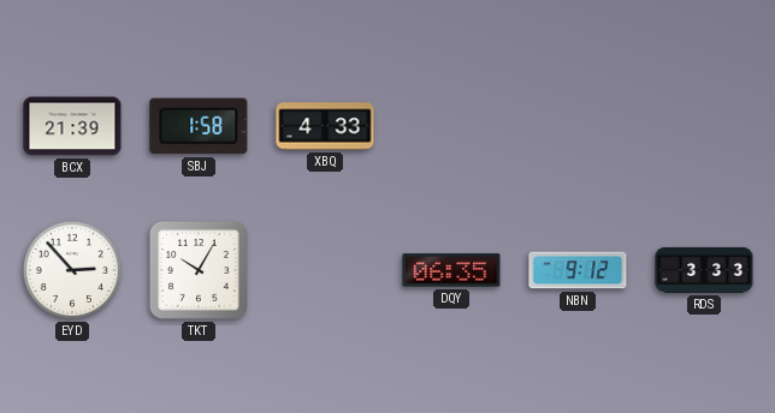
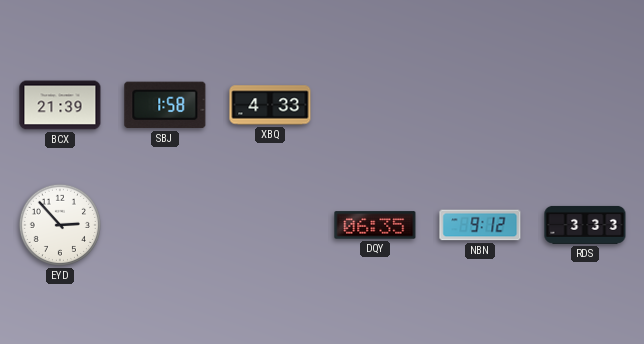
TKT: 10:05 -> none (199, 270)
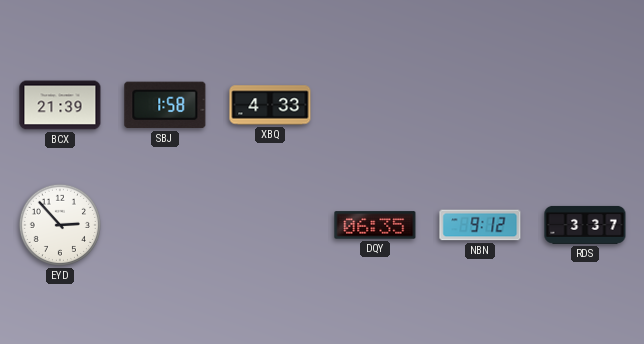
RDS: 3:33 -> 3:37 (585, 225)
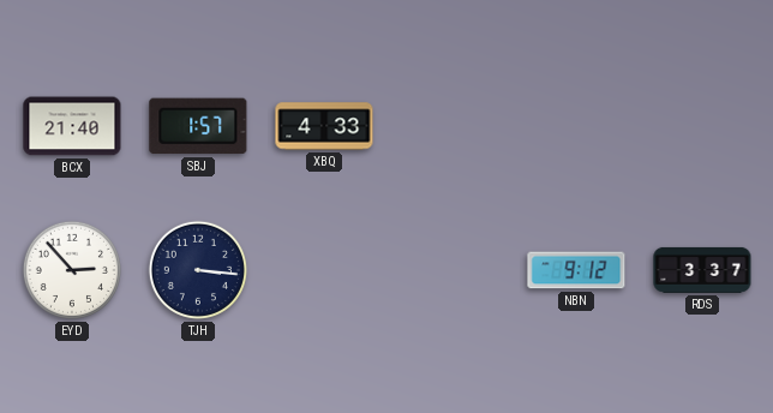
BCX: 21:39 -> 21:40 (72, 126)
SBJ: 1:58 -> 1:57 (198, 126)
TJH: none -> 3:16 (198, 270)
DQY: 06:35 -> none (375, 225)
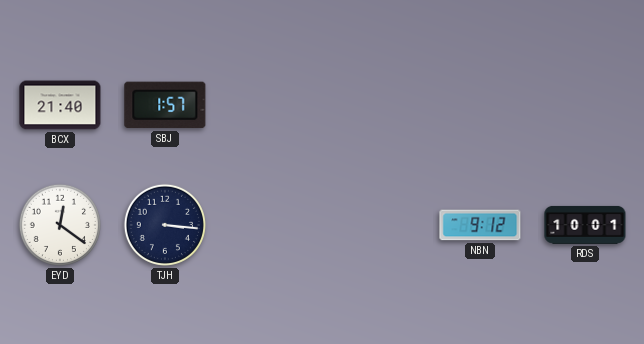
XBQ: 4:33 -> none (324, 126)
EYD: 2:53 -> 12:21 (60, 225)
RDS: 3:37 -> 10:01 (585, 225)
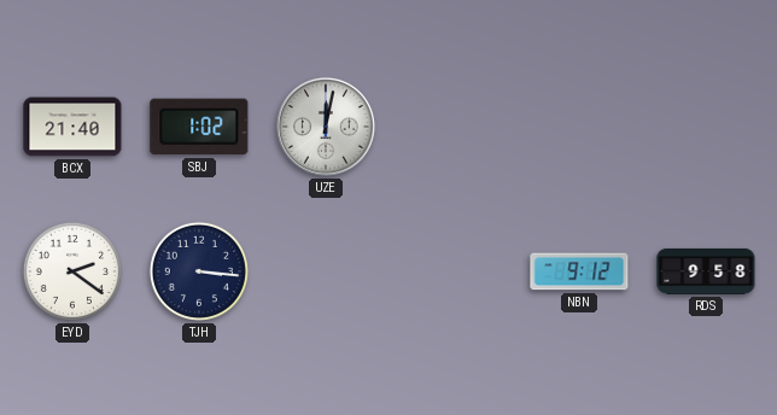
SBJ: 1:57 -> 1:02 (199, 127)
UZE: none -> 12:02 (326, 127)
EYD: 12:21 -> 2:21 (72, 271)
RDS: 10:01 -> 9:58 (706, 271)
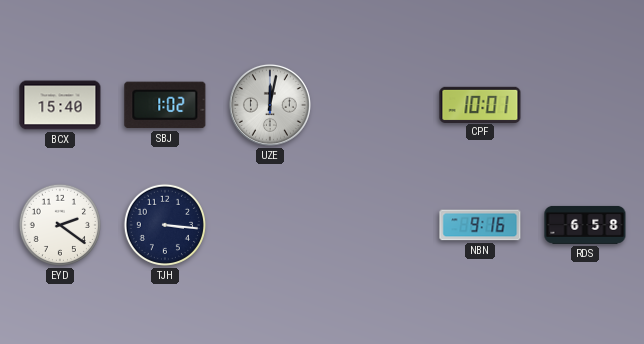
BCX: 21:40 -> 15:40 (60, 105)
CPF: none -> 10:01 (480, 104)
NBN: 9:12 -> 9:16 (480, 225)
RDS: 9:58 -> 6:58 (585, 225)
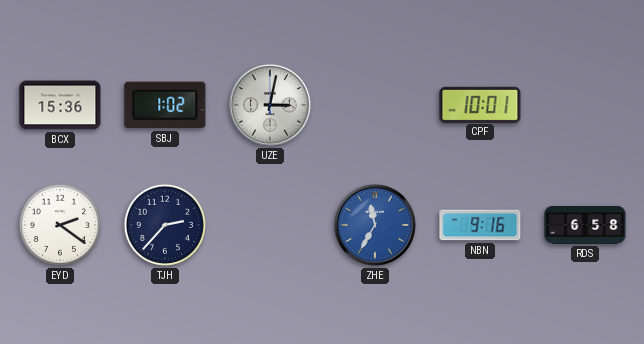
BCX: 15:40 -> 15:36 (60, 105)
UZE: 12:02 -> 3:02 (270, 105)
TJH: 3:16 -> 2:37 (165, 225)
ZHE: none -> 11:35 (375, 225)
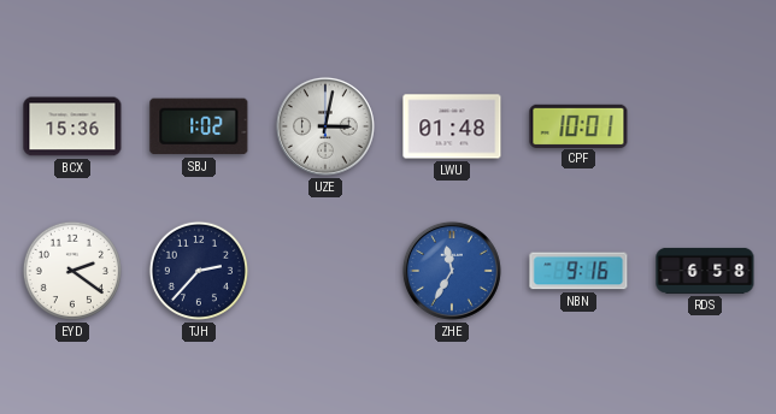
LWU: none -> 01:48 (452, 126)
